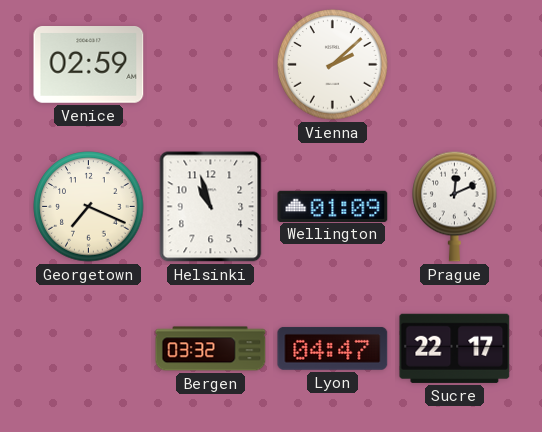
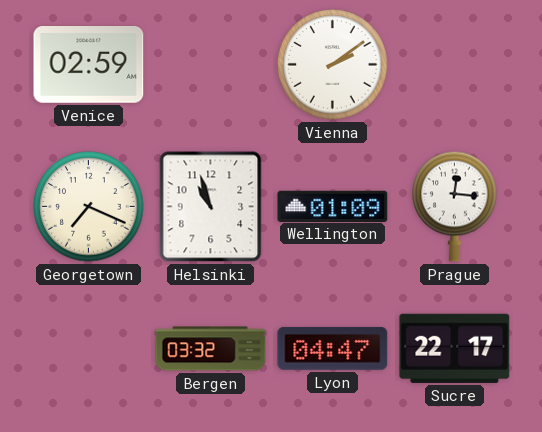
Vienna: 2:08 -> 2:09 (333, 65)
Prague: 12:11 -> 12:16 (455, 206)
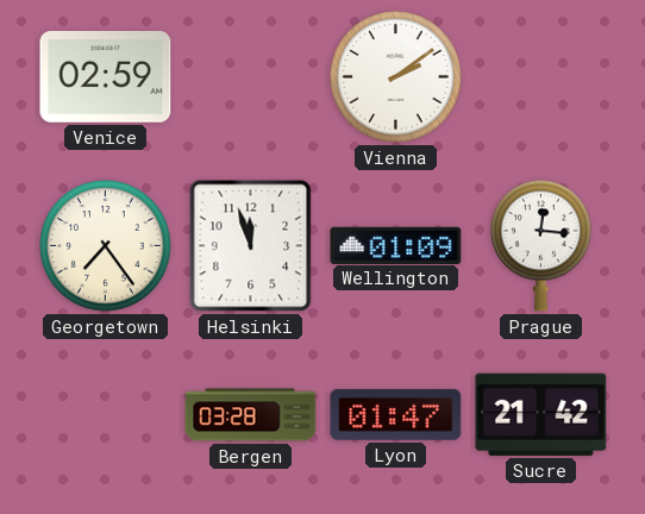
Georgetown: 7:19 -> 7:24 (106, 246)
Helsinki: 10:57 -> 11:57 (251, 246)
Bergen: 03:32 -> 03:28 (251, 415)
Lyon: 04:47 -> 01:47 (396, 414)
Sucre: 22:17 -> 21:42 (541, 414)
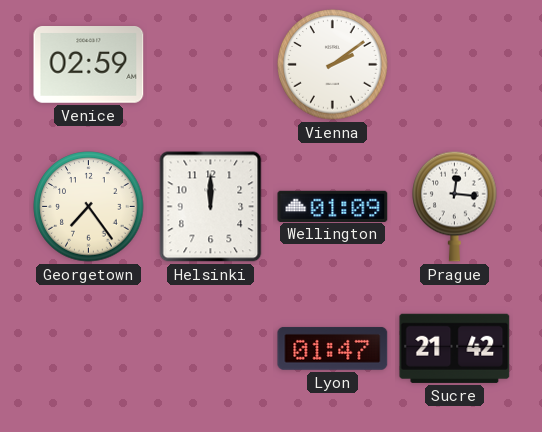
Helsinki: 11:57 -> 12:00 (211, 207)
Bergen: 03:28 -> none (251, 415)
